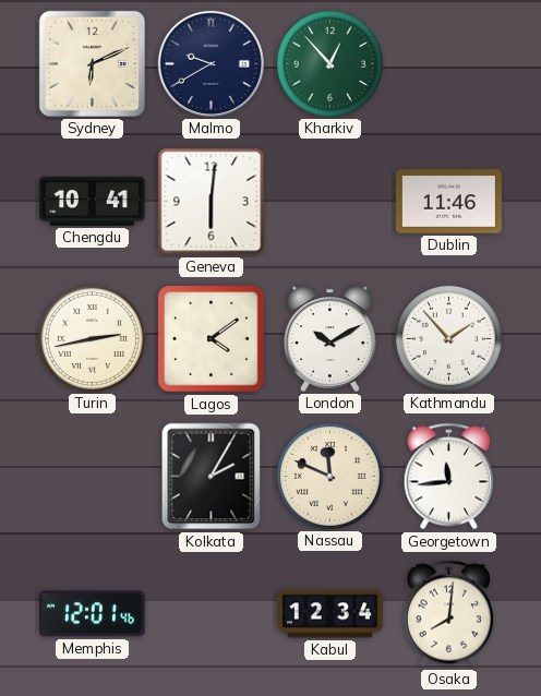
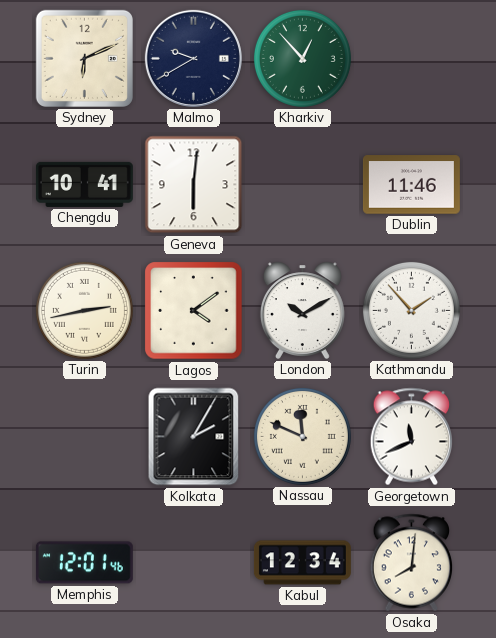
Georgetown: 11:44 -> 11:41 (412, 437)
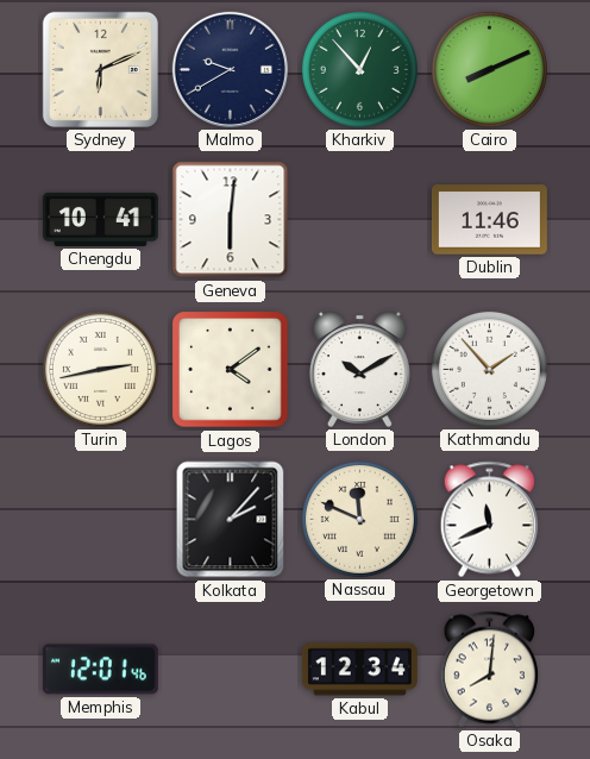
Cairo: none -> 8:11 (489, 69)
Kolkata: 2:05 -> 2:07 (231, 520)
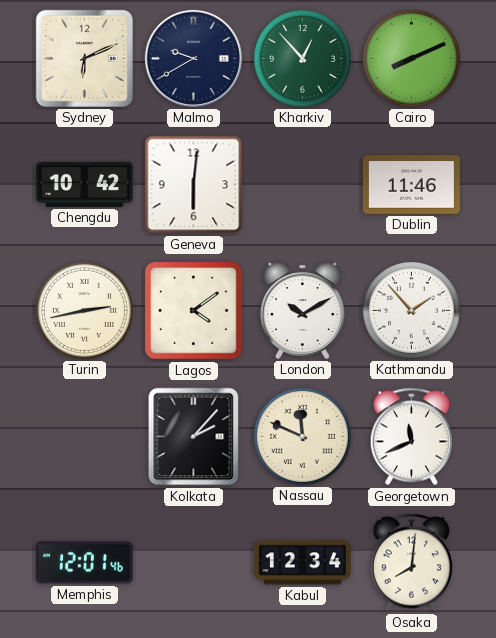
Chengdu: 10:41 -> 10:42 (84, 184)
